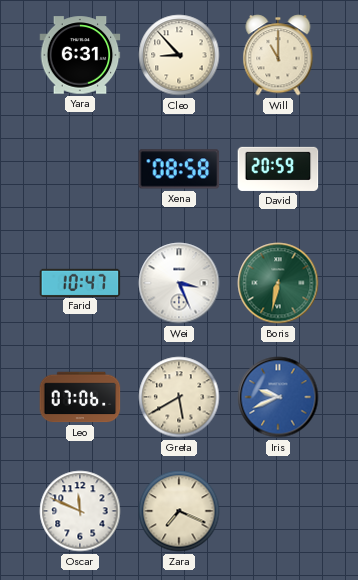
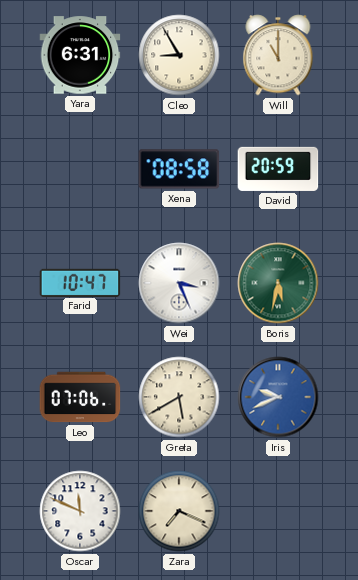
Cleo: 8:53 -> 8:55 (179, 55)
Boris: 6:32 -> 5:32 (278, 283)
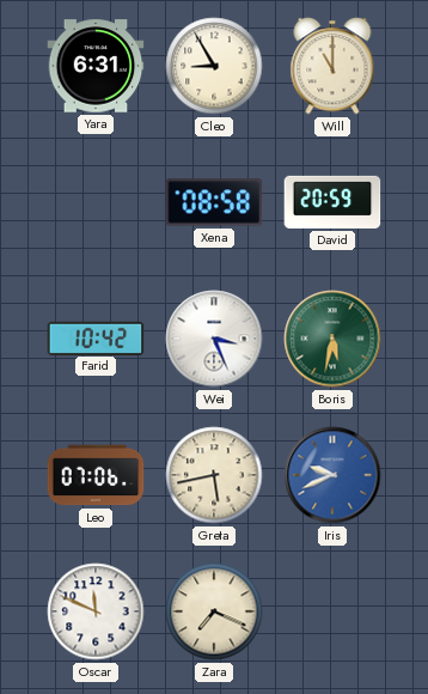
Farid: 10:47 -> 10:42 (96, 337)
Greta: 5:40 -> 5:43 (214, 475)
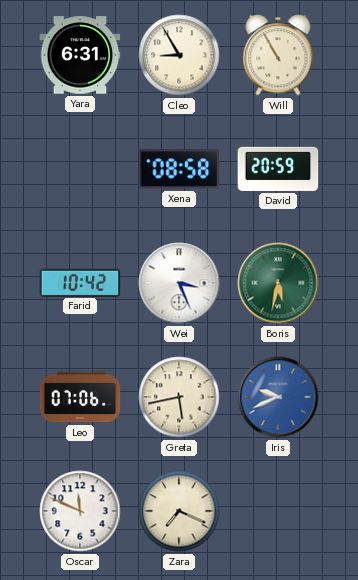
Will: 11:00 -> 10:55 (278, 55)
